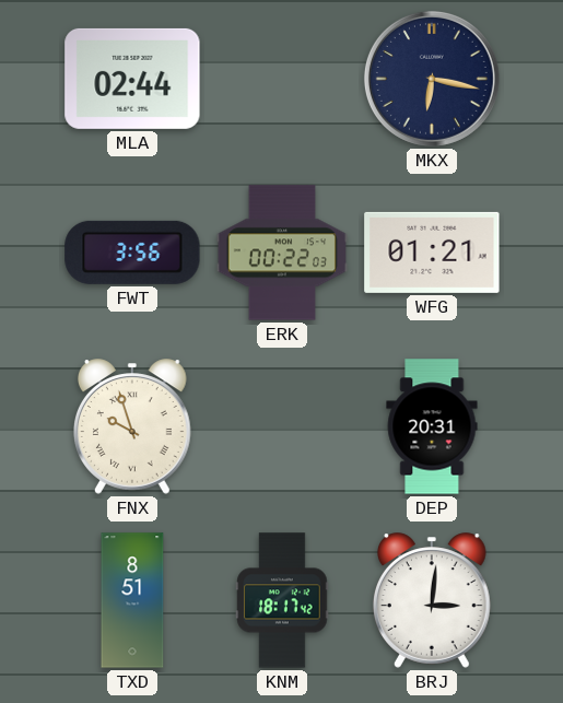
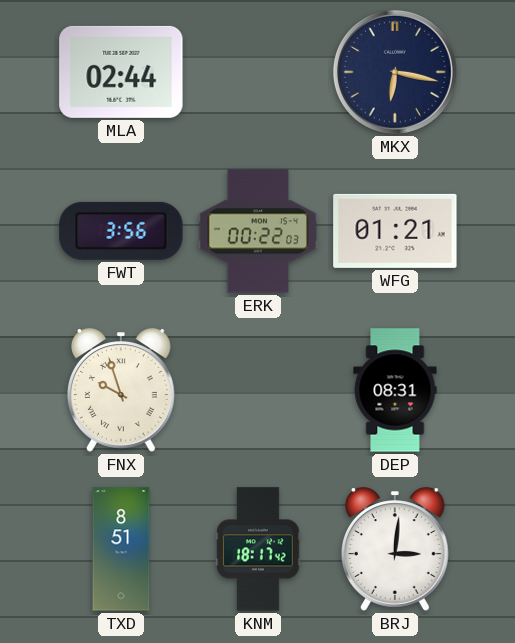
DEP: 20:31 -> 08:31 (395, 390)
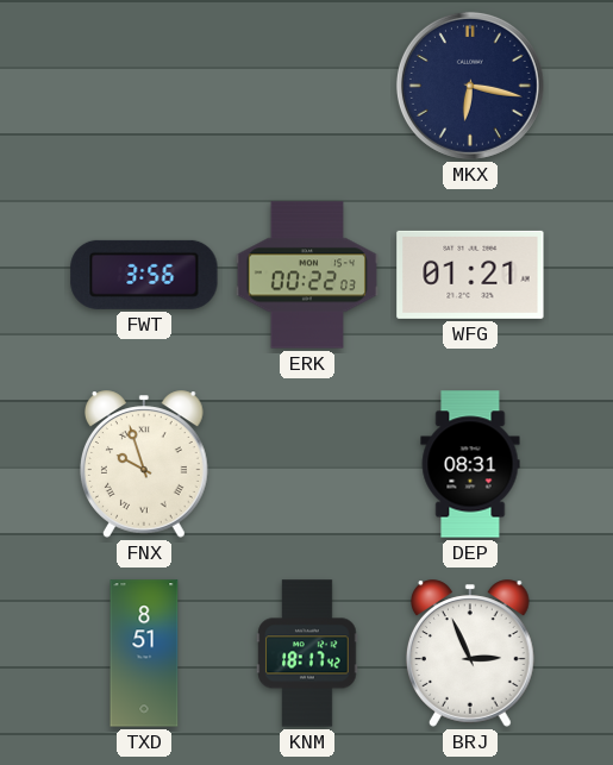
MLA: 02:44 -> none (121, 72)
BRJ: 3:01 -> 2:56 (471, 653)
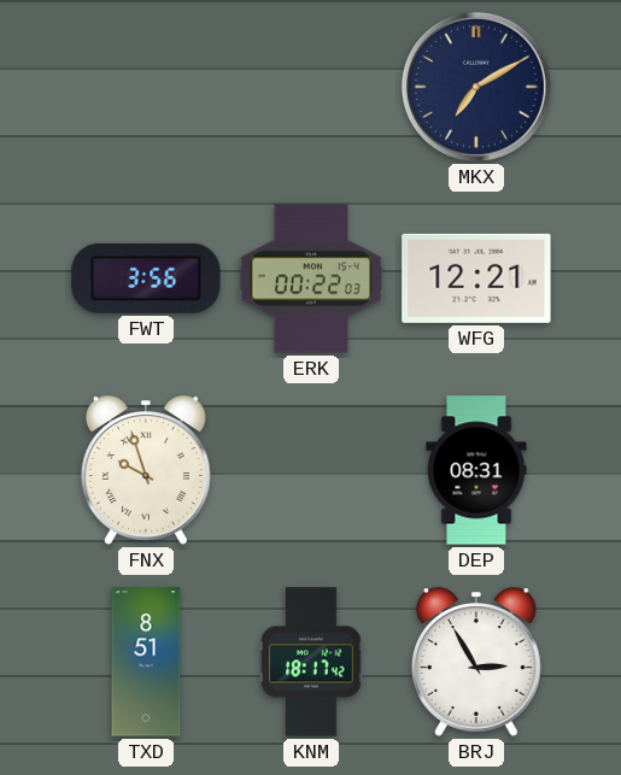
MKX: 6:17 -> 7:10 (476, 87)
WFG: 01:21 -> 12:21 (476, 278)
BRJ: 2:56 -> 2:55 (478, 662)
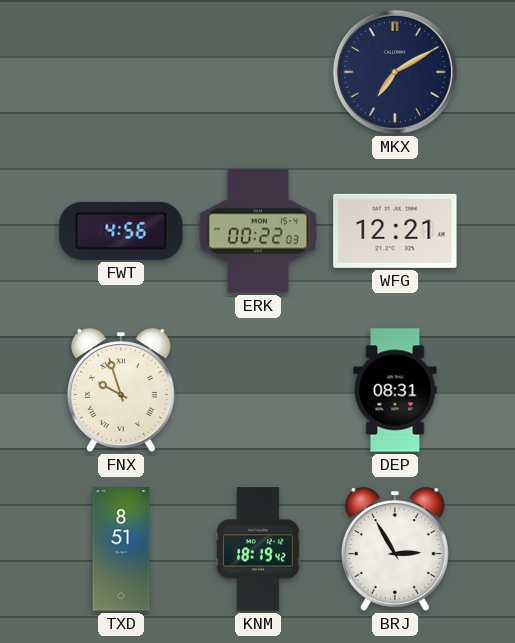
FWT: 3:56 -> 4:56 (121, 231)
KNM: 18:17 -> 18:19 (258, 549)
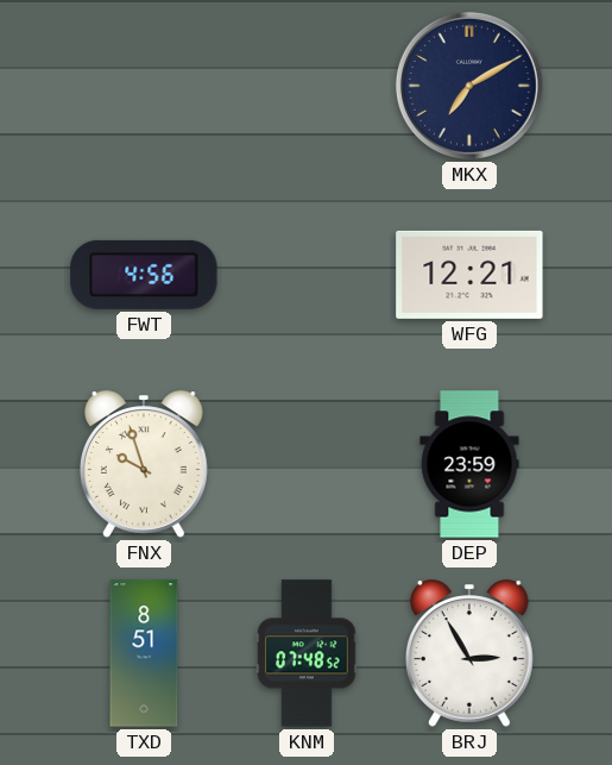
ERK: 00:22 -> none (257, 231)
DEP: 08:31 -> 23:59 (469, 464)
KNM: 18:19 -> 07:48 (307, 653)
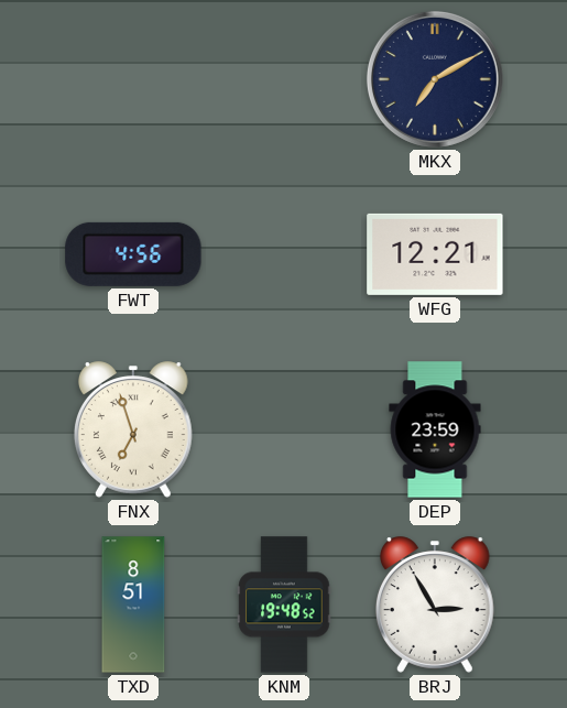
FNX: 9:57 -> 6:57 (134, 429)
KNM: 07:48 -> 19:48 (284, 604)
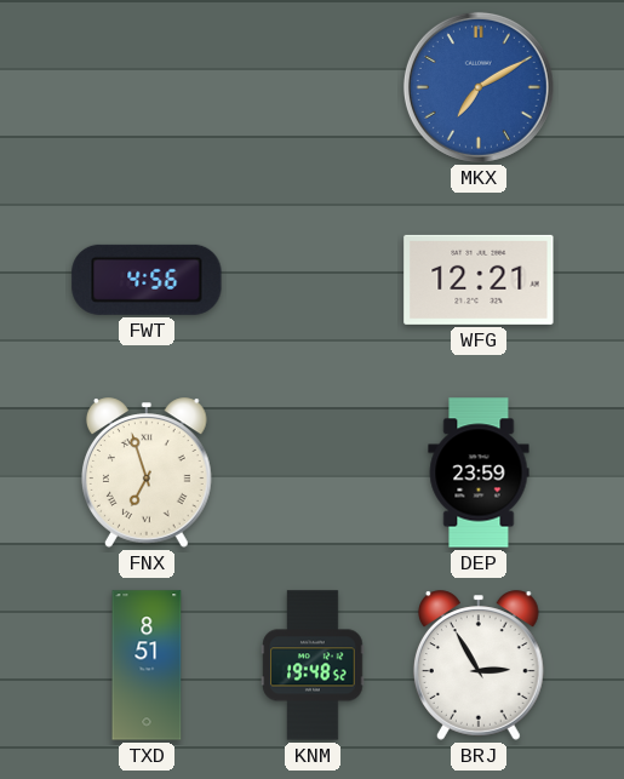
MKX dial: navy -> blue (479, 87)
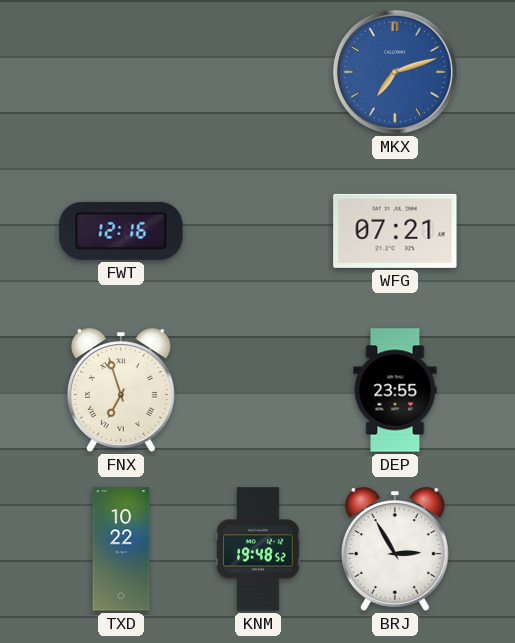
MKX: 7:10 -> 7:12 (395, 72)
FWT: 4:56 -> 12:16 (121, 231)
WFG: 12:21 -> 07:21 (395, 231)
DEP: 23:59 -> 23:55 (395, 390)
TXD: 8:51 -> 10:22 (121, 549)
